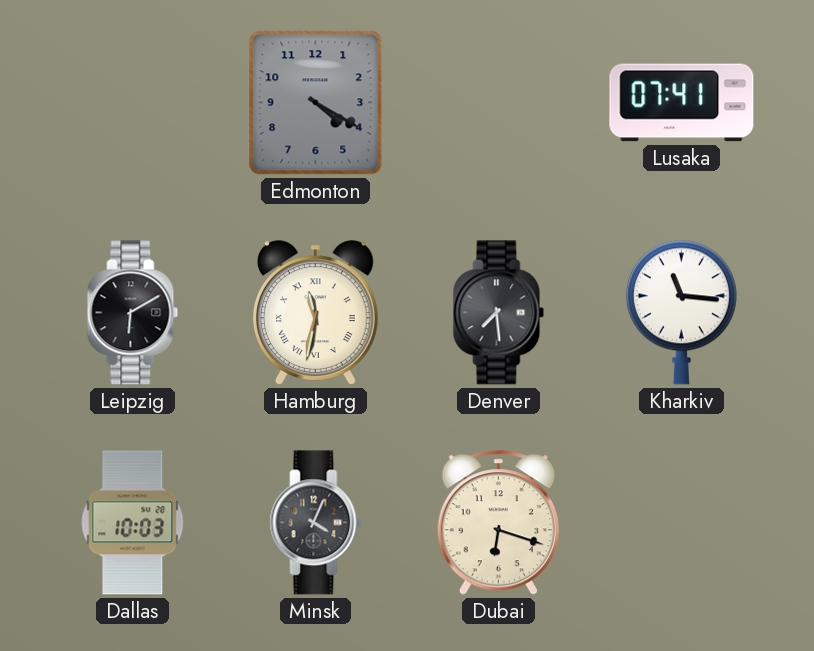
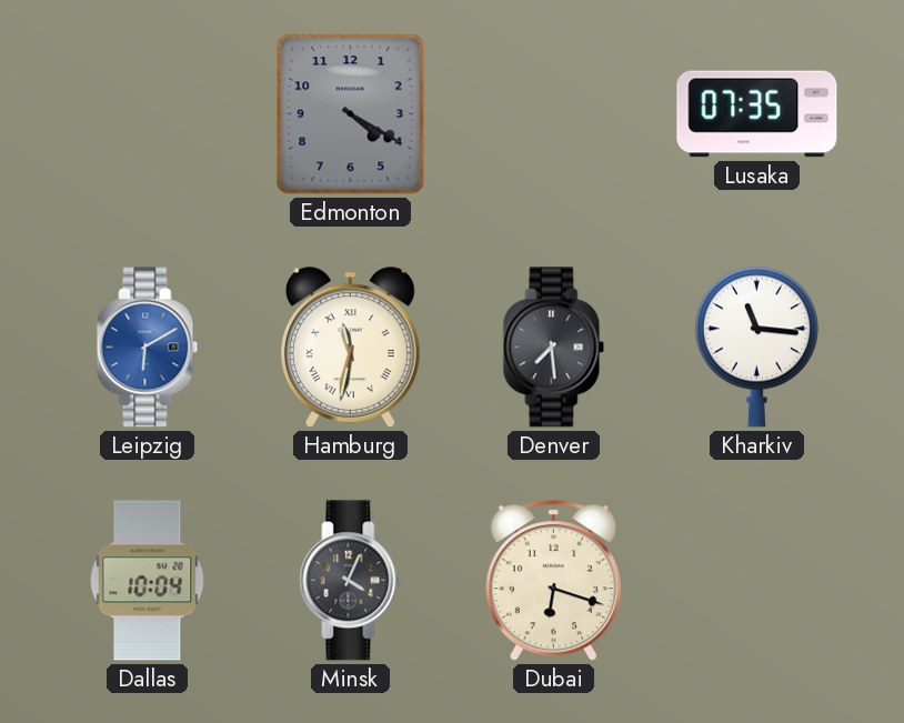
Lusaka: 07:41 -> 07:35 (757, 114)
Leipzig dial: black -> blue (148, 348)
Dallas: 10:03 -> 10:04 (148, 581)
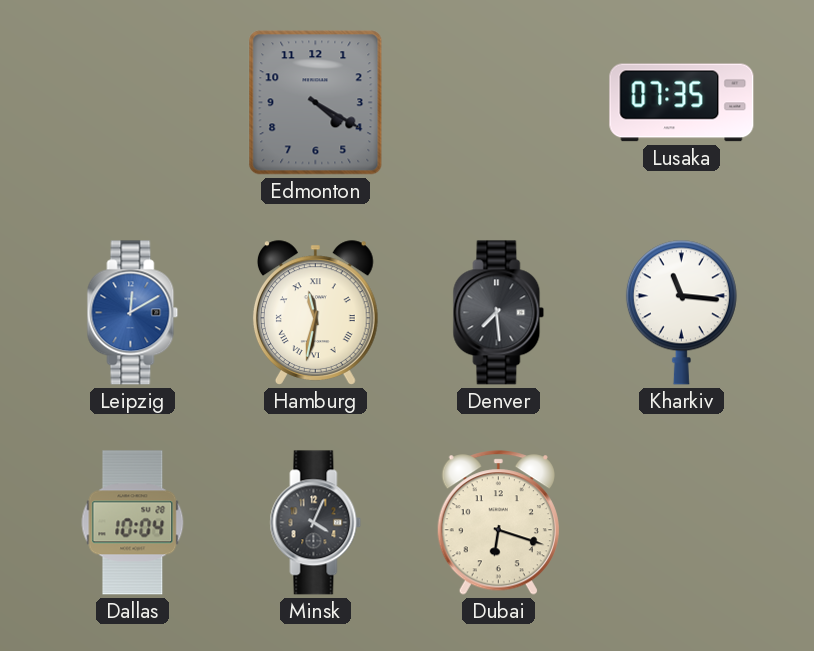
Leipzig: 6:10 -> 12:10 (133, 313)
